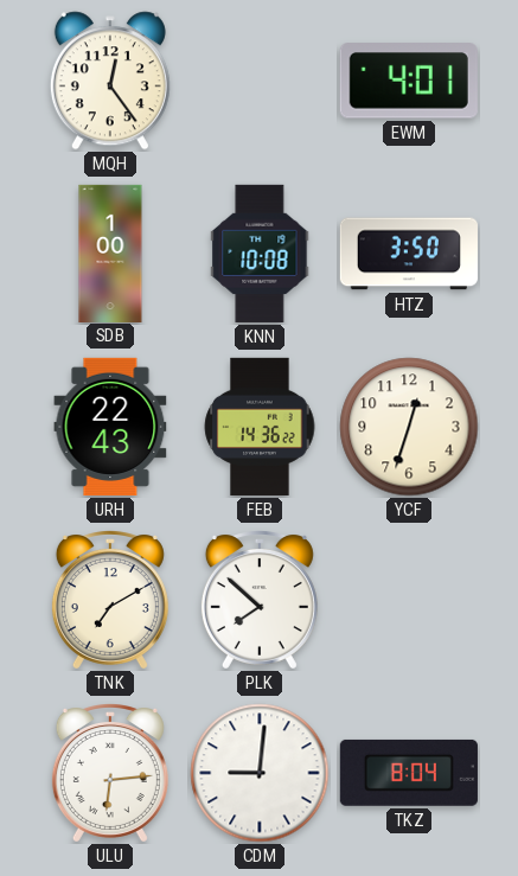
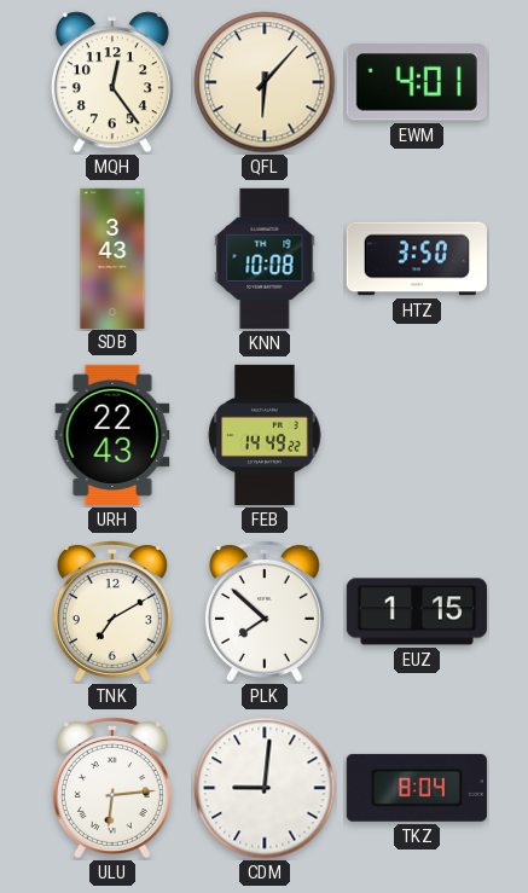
QFL: none -> 6:07 (265, 82)
SDB: 1:00 -> 3:43 (112, 257)
FEB: 14:36 -> 14:49 (265, 435)
YCF: 12:33 -> none (409, 427)
EUZ: none -> 1:15 (417, 611)
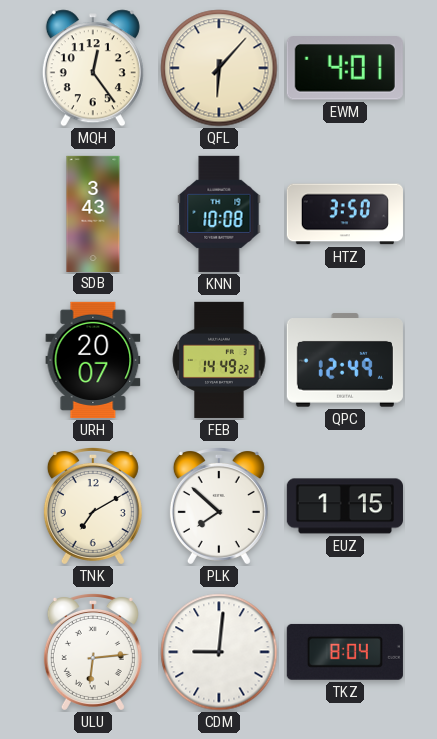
URH: 22:43 -> 20:07 (93, 360)
QPC: none -> 12:49 (345, 360)
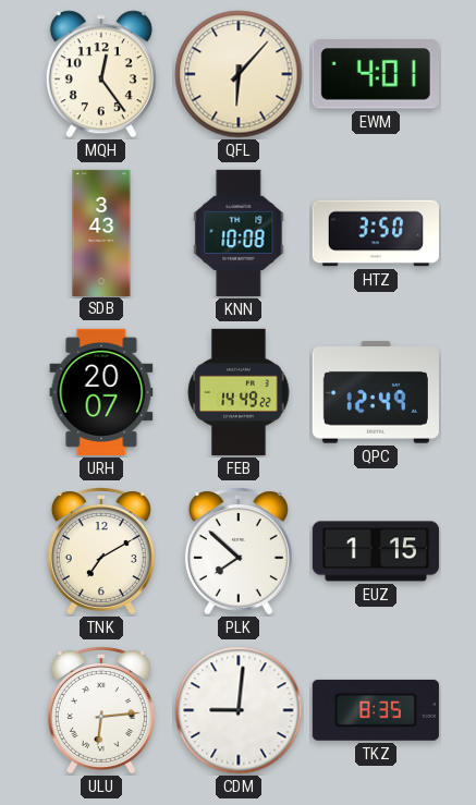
TKZ: 8:04 -> 8:35 (376, 710)
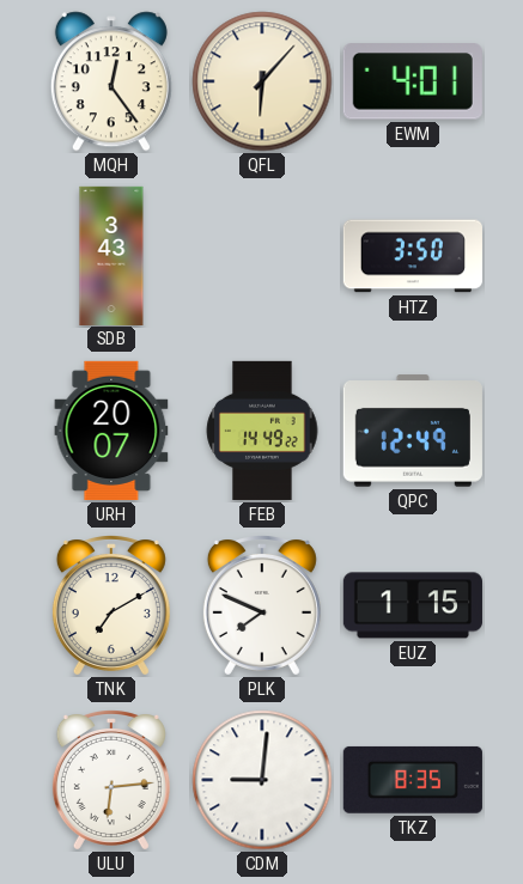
KNN: 10:08 -> none (239, 233)
PLK: 7:52 -> 7:49 (262, 605)
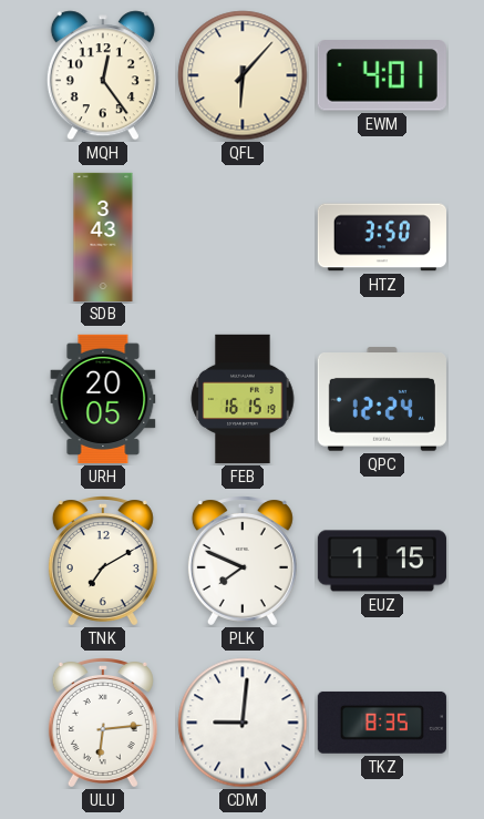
URH: 20:07 -> 20:05 (103, 399)
FEB: 14:49 -> 16:15 (243, 399)
QPC: 12:49 -> 12:24 (382, 399)
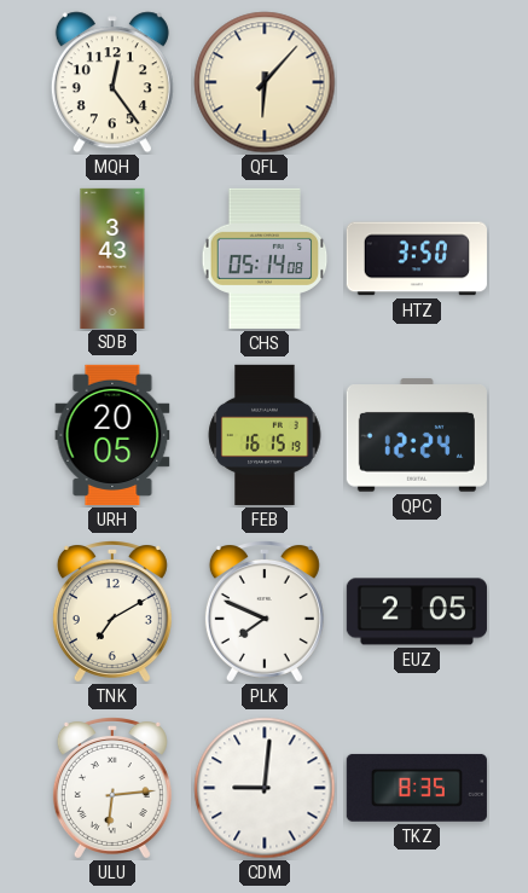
EWM: 4:01 -> none (382, 75)
CHS: none -> 05:14 (265, 259)
EUZ: 1:15 -> 2:05 (417, 611)
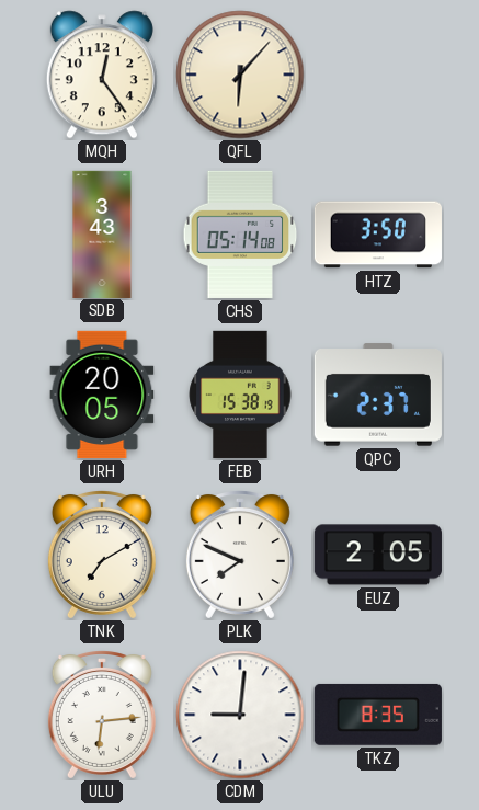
FEB: 16:15 -> 15:38 (240, 395)
QPC: 12:24 -> 2:37 (378, 395)
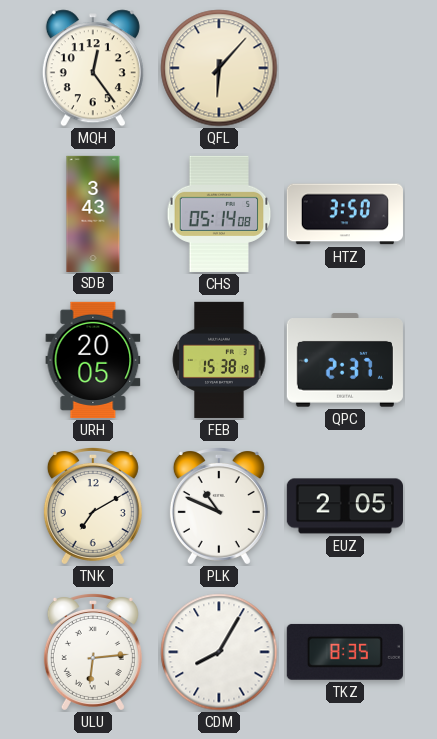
PLK: 7:49 -> 10:49 (219, 506)
CDM: 9:01 -> 8:05 (219, 652)
